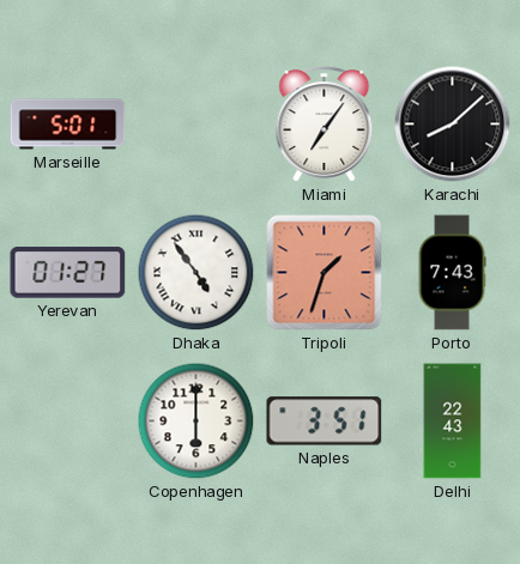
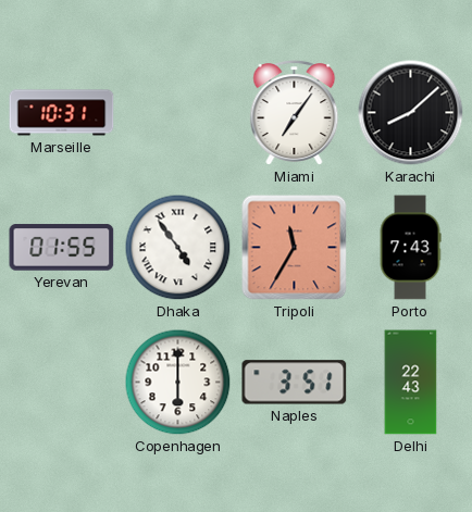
Marseille: 5:01 -> 10:31 (62, 113)
Yerevan: 01:27 -> 01:55 (62, 248)
Tripoli: 1:33 -> 11:35 (295, 248)
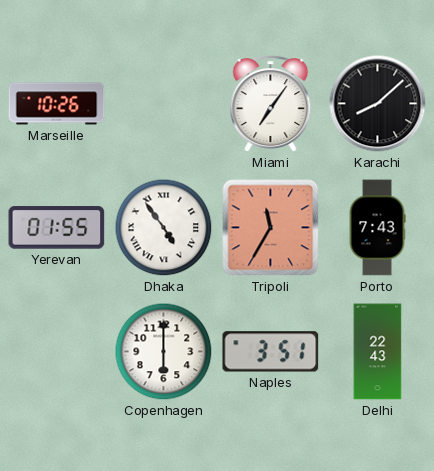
Marseille: 10:31 -> 10:26 (57, 104)
